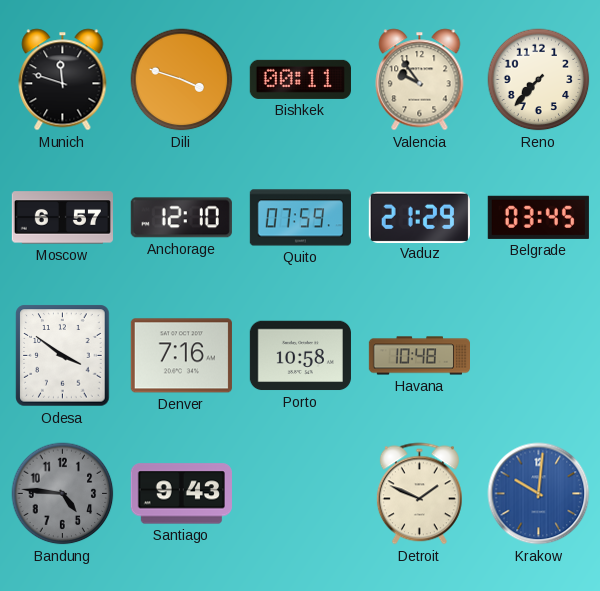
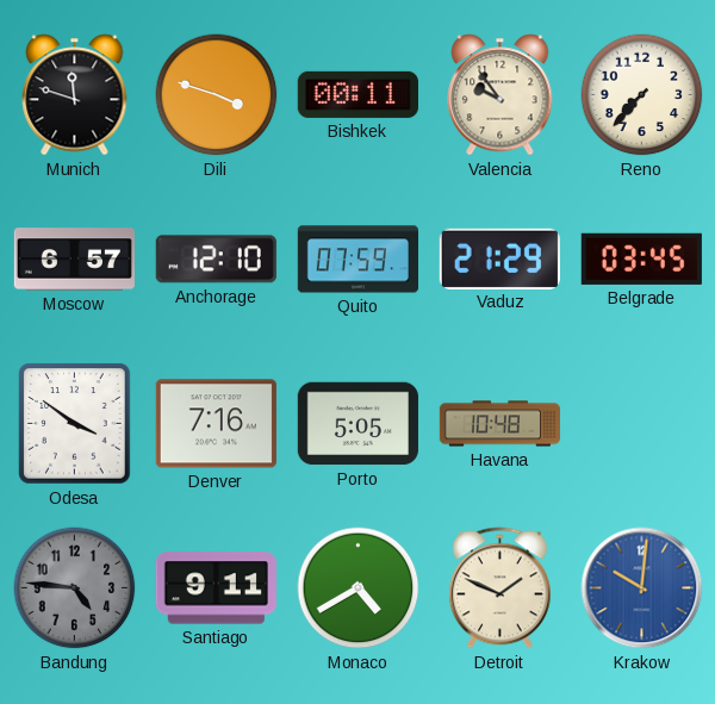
Porto: 10:58 -> 5:05 (357, 424)
Santiago: 9:43 -> 9:11 (216, 588)
Monaco: none -> 4:40 (359, 588)
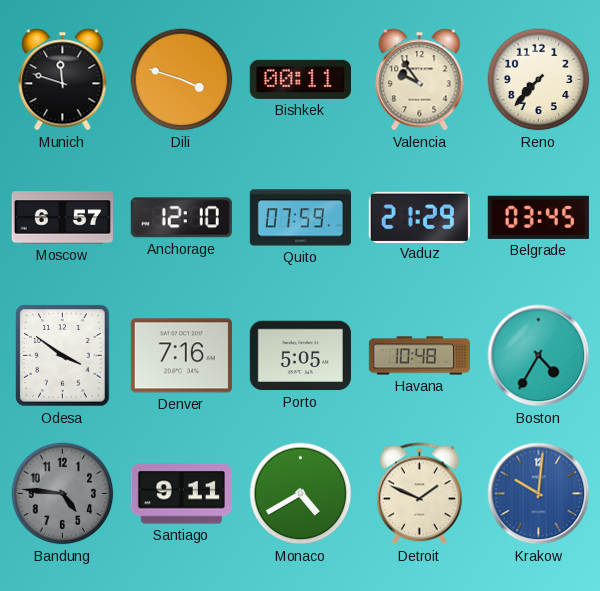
Boston: none -> 4:35 (539, 356)
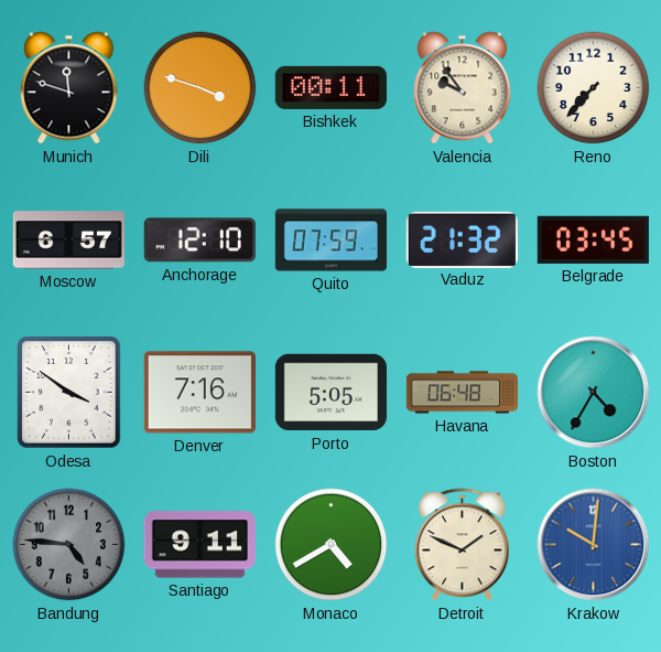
Vaduz: 21:29 -> 21:32 (462, 239)
Havana: 10:48 -> 06:48 (462, 393)
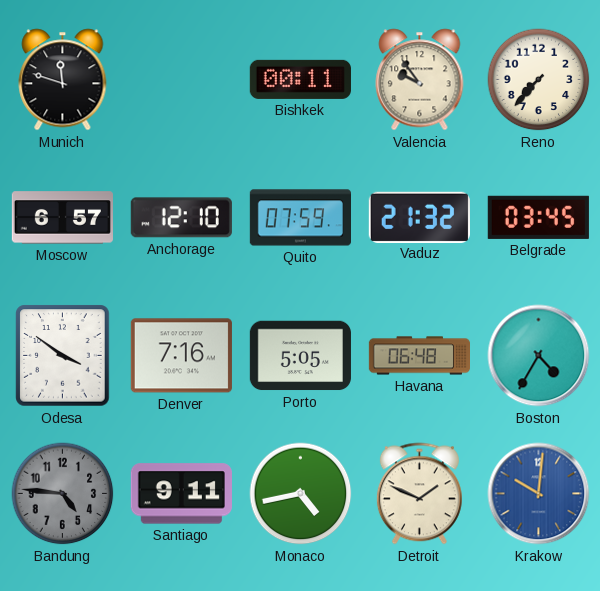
Dili: 3:48 -> none (201, 88)
Monaco: 4:40 -> 4:43 (301, 494)
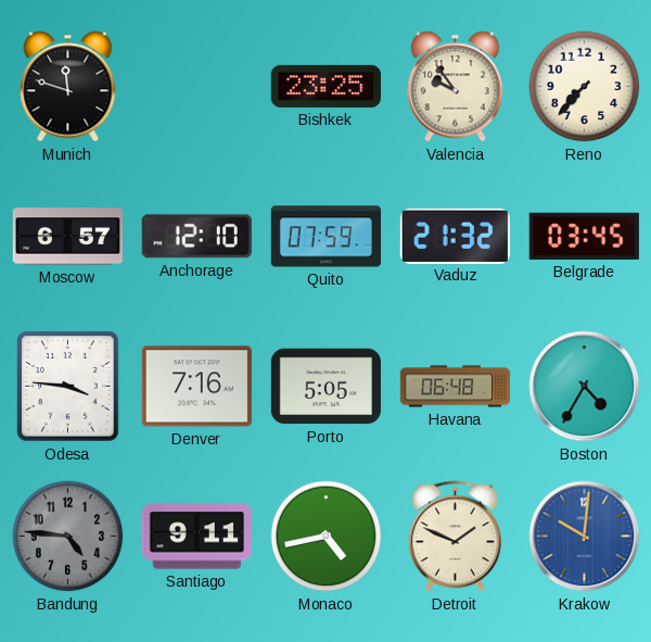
Bishkek: 00:11 -> 23:25 (325, 86)
Odesa: 3:51 -> 3:46 (68, 387)
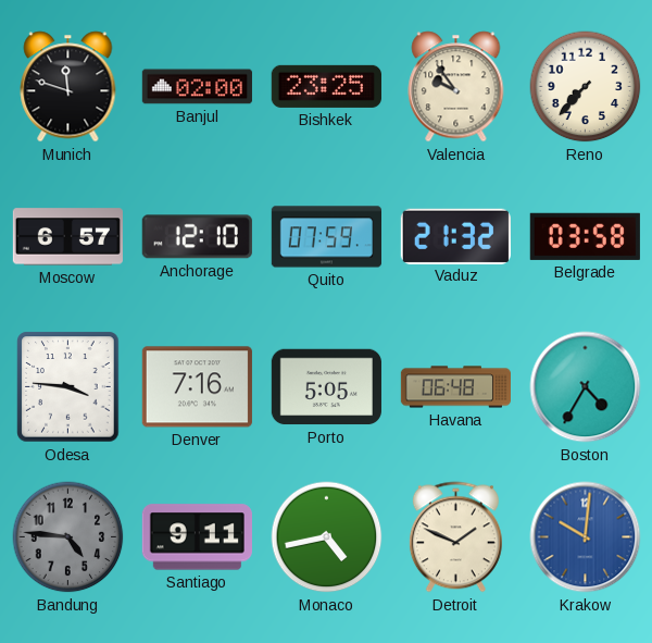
Banjul: none -> 02:00 (197, 87)
Belgrade: 03:45 -> 03:58 (585, 236)
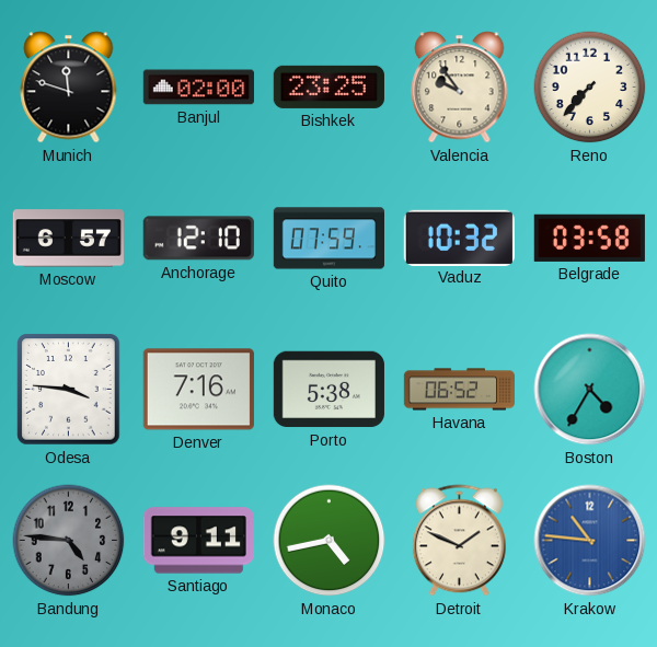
Vaduz: 21:32 -> 10:32 (459, 238)
Porto: 5:05 -> 5:38 (328, 390)
Havana: 06:48 -> 06:52 (459, 390)
Krakow: 10:01 -> 10:46 (590, 541)
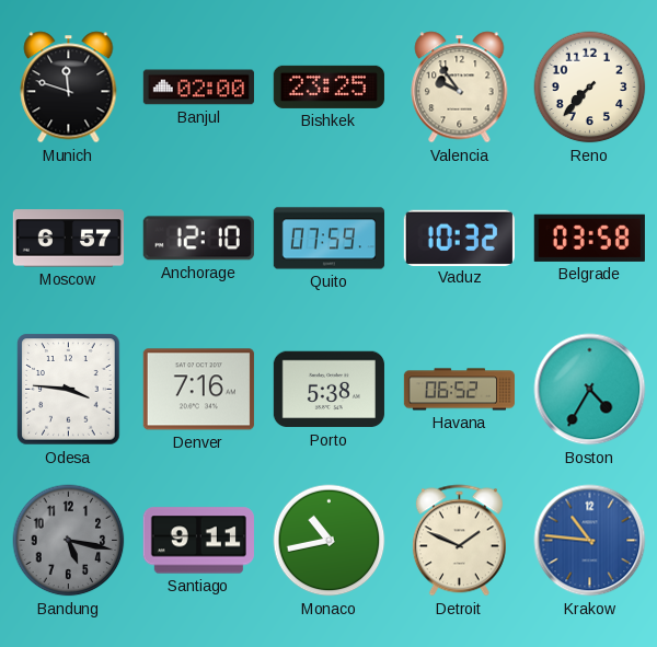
Bandung: 4:46 -> 5:17 (69, 541)
Monaco: 4:43 -> 10:43 (330, 541)
